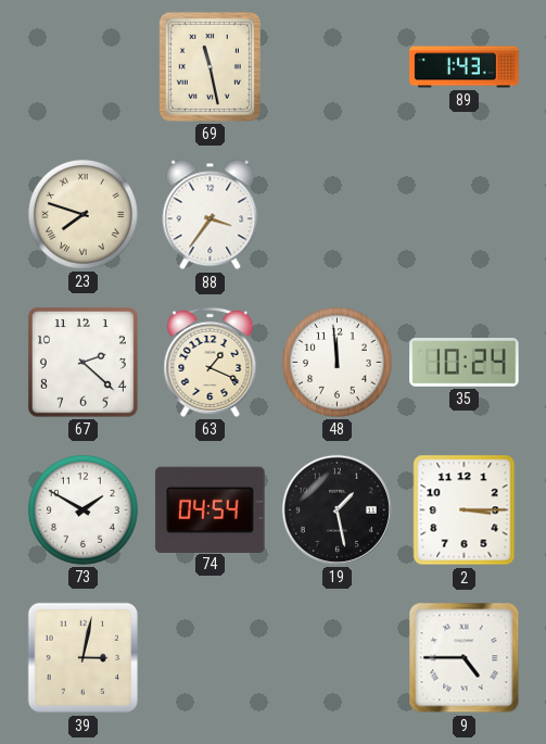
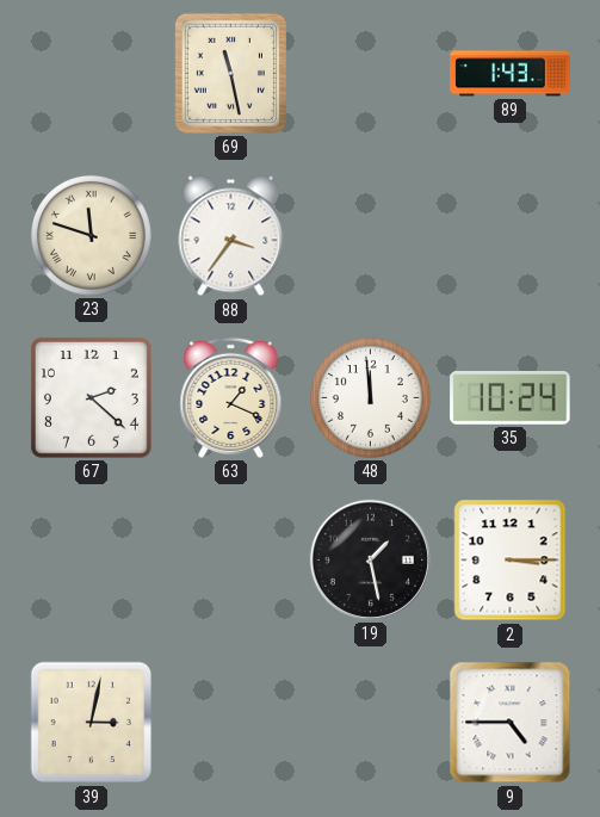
23: 7:48 -> 11:48 (91, 235)
73: 1:50 -> none (82, 509)
74: 04:54 -> none (211, 509)
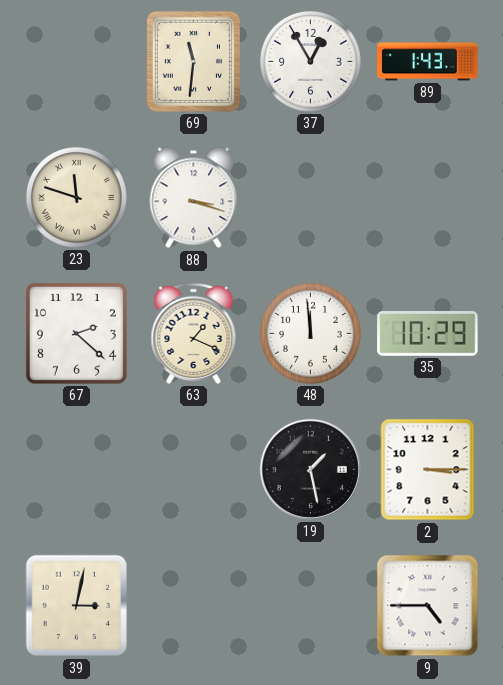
69: 11:28 -> 11:31 (193, 61)
37: none -> 12:55 (310, 61)
88: 3:36 -> 3:18 (194, 198)
35: 10:24 -> 10:29 (428, 334)
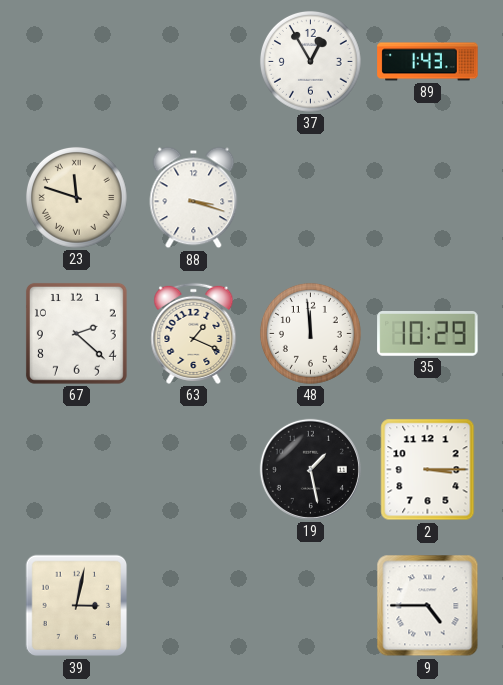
69: 11:31 -> none (193, 61)
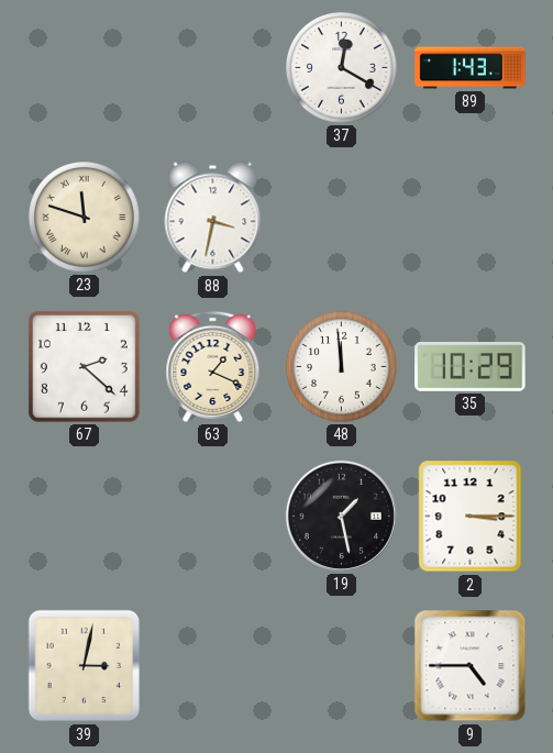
37: 12:55 -> 12:20 (341, 67)
88: 3:18 -> 3:32 (213, 218)
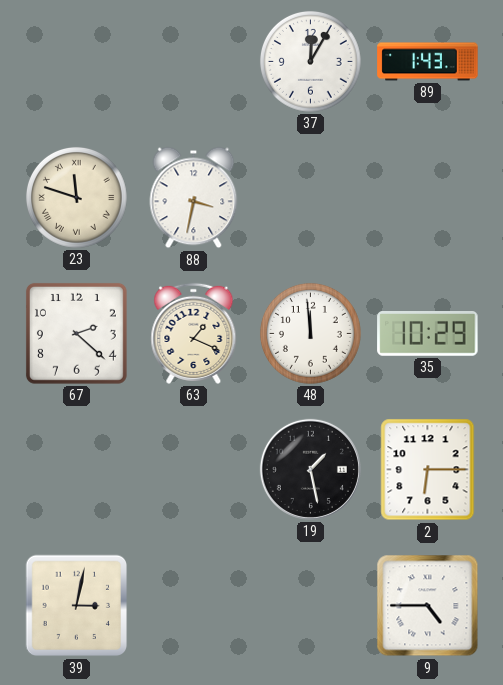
37: 12:20 -> 12:05 (310, 61)
2: 3:15 -> 6:15 (428, 470)
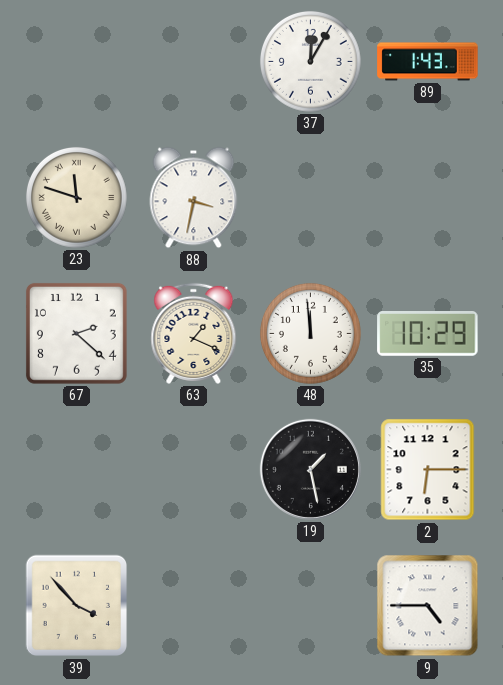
39: 3:02 -> 3:53 (77, 606)
